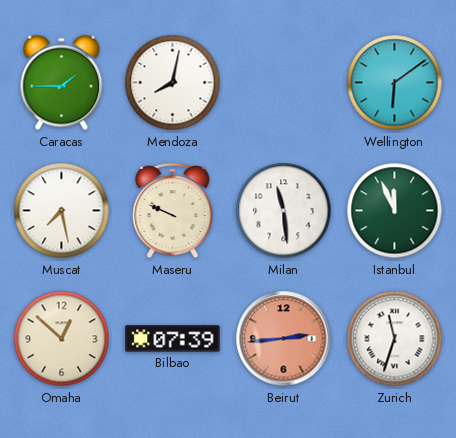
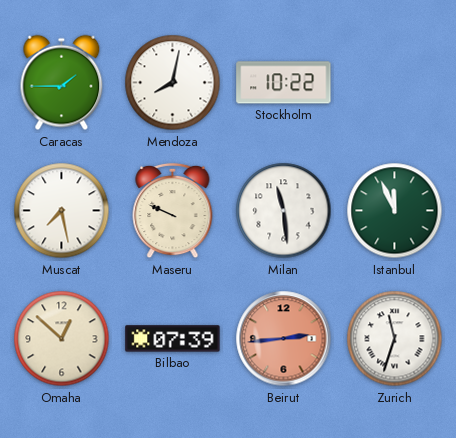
Stockholm: none -> 10:22 (284, 83)
Wellington: 6:09 -> none (395, 83)
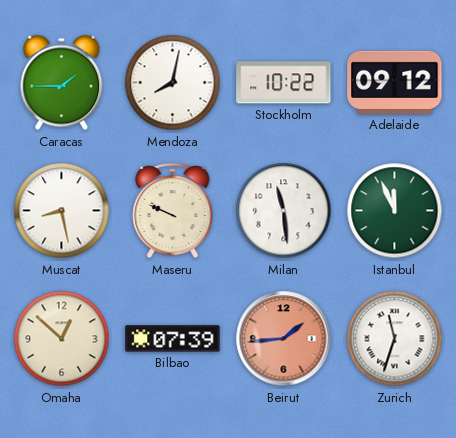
Adelaide: none -> 09:12 (395, 82)
Muscat: 7:28 -> 8:28 (62, 211)
Beirut: 2:44 -> 1:44 (284, 339)
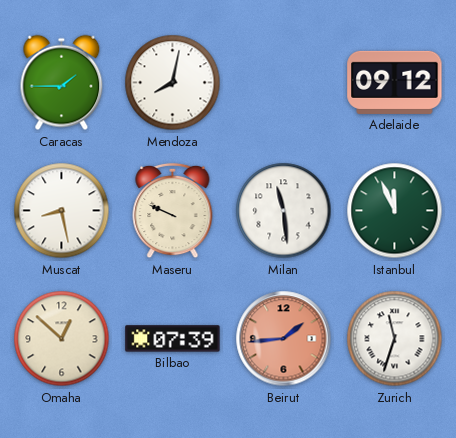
Stockholm: 10:22 -> none (284, 83)
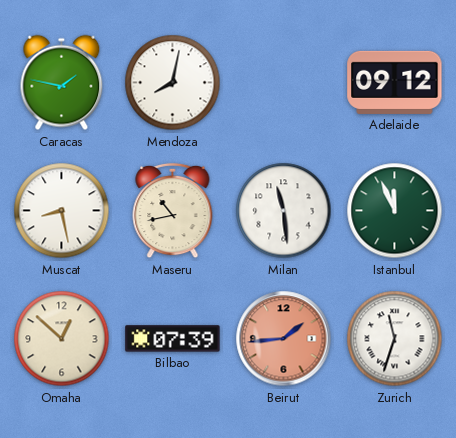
Caracas: 1:45 -> 1:47 (62, 83)
Maseru: 9:49 -> 10:43 (173, 211)
